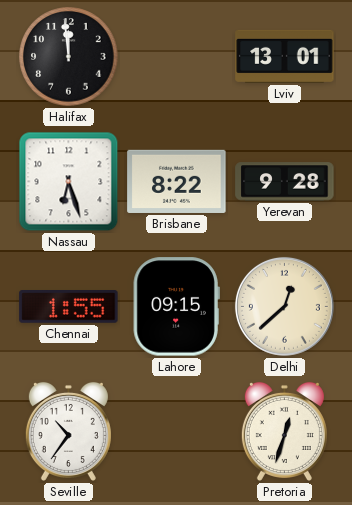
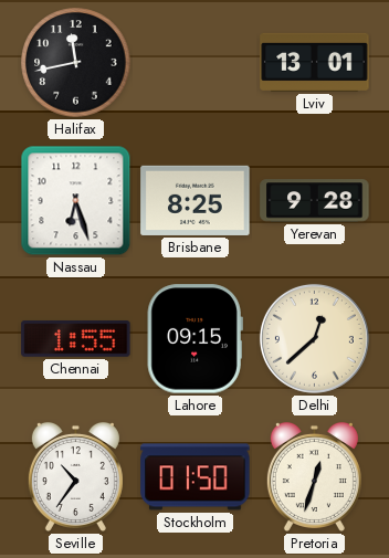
Halifax: 11:59 -> 11:43 (76, 63)
Brisbane: 8:22 -> 8:25 (196, 200)
Stockholm: none -> 01:50 (196, 477)
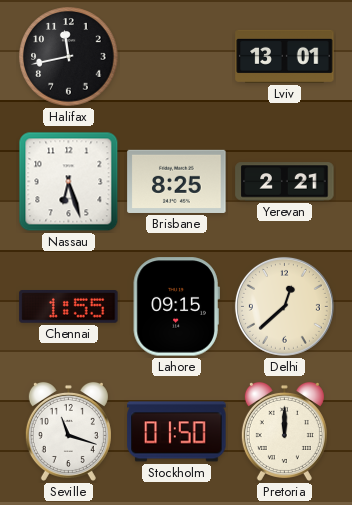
Yerevan: 9:28 -> 2:21 (285, 182)
Seville: 10:36 -> 11:18 (68, 431)
Pretoria: 12:33 -> 12:00 (284, 431)
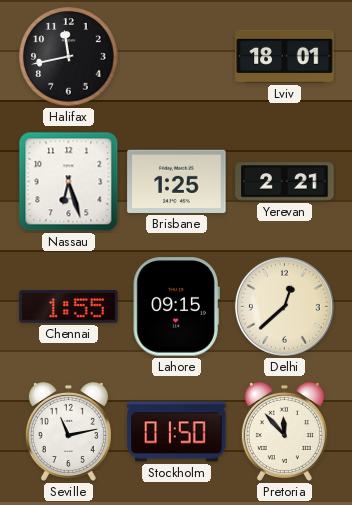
Lviv: 13:01 -> 18:01 (285, 56)
Brisbane: 8:25 -> 1:25 (177, 181)
Seville: 11:18 -> 11:13 (68, 431)
Pretoria: 12:00 -> 11:53 (284, 431)
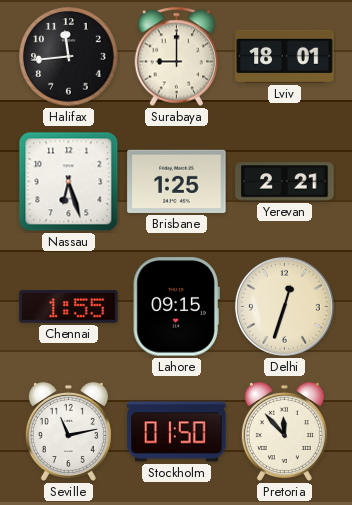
Halifax: 11:43 -> 11:44 (69, 57)
Surabaya: none -> 9:00 (177, 57)
Delhi: 12:38 -> 12:33 (284, 306)
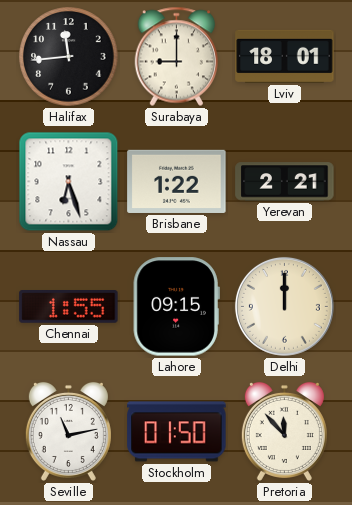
Brisbane: 1:25 -> 1:22 (177, 181)
Delhi: 12:33 -> 12:00 (284, 306)
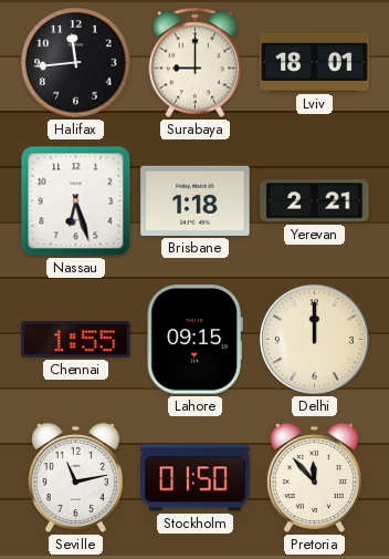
Brisbane: 1:22 -> 1:18 (196, 200)
